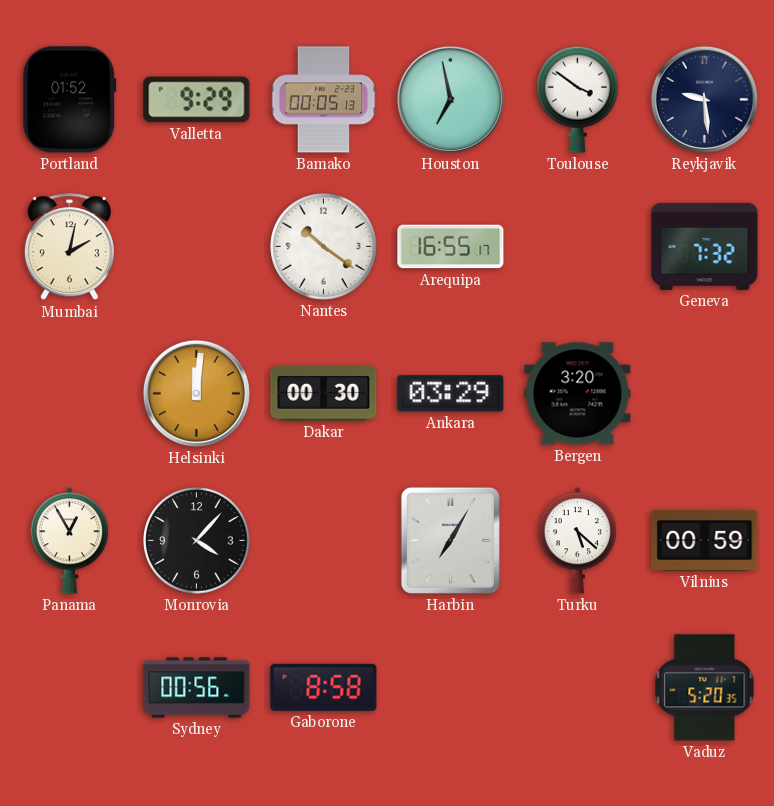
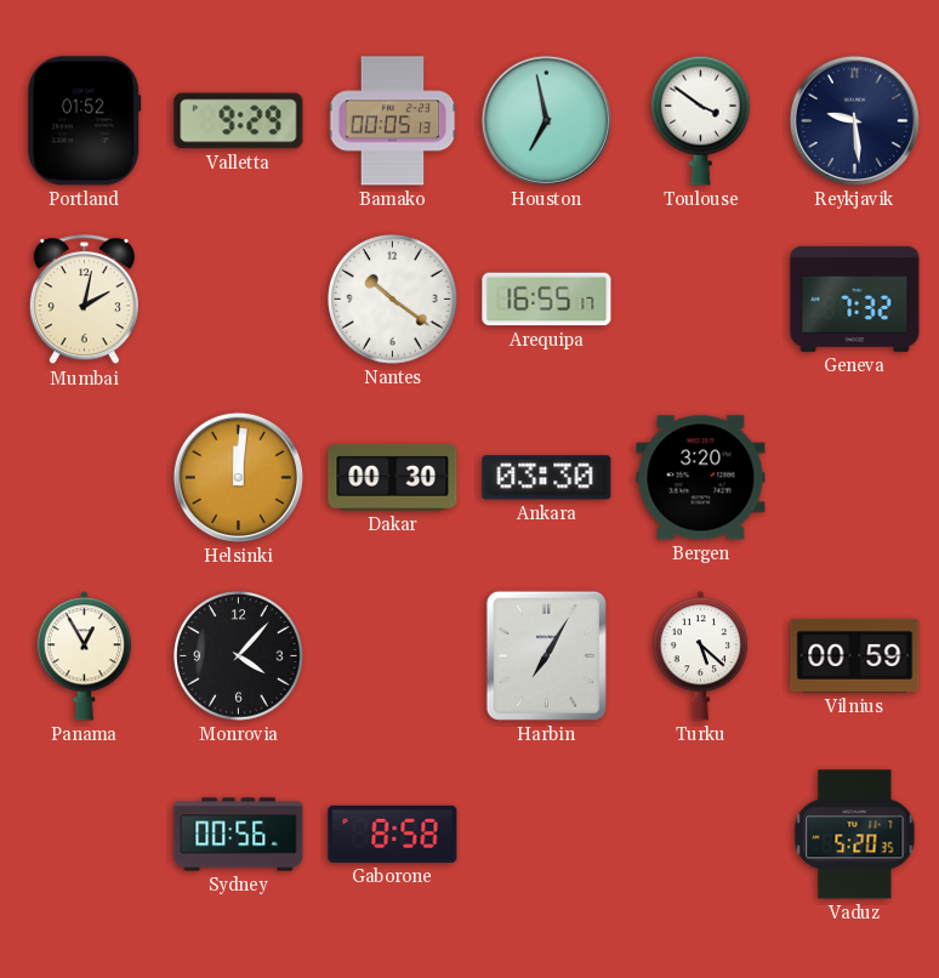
Ankara: 03:29 -> 03:30 (547, 478)
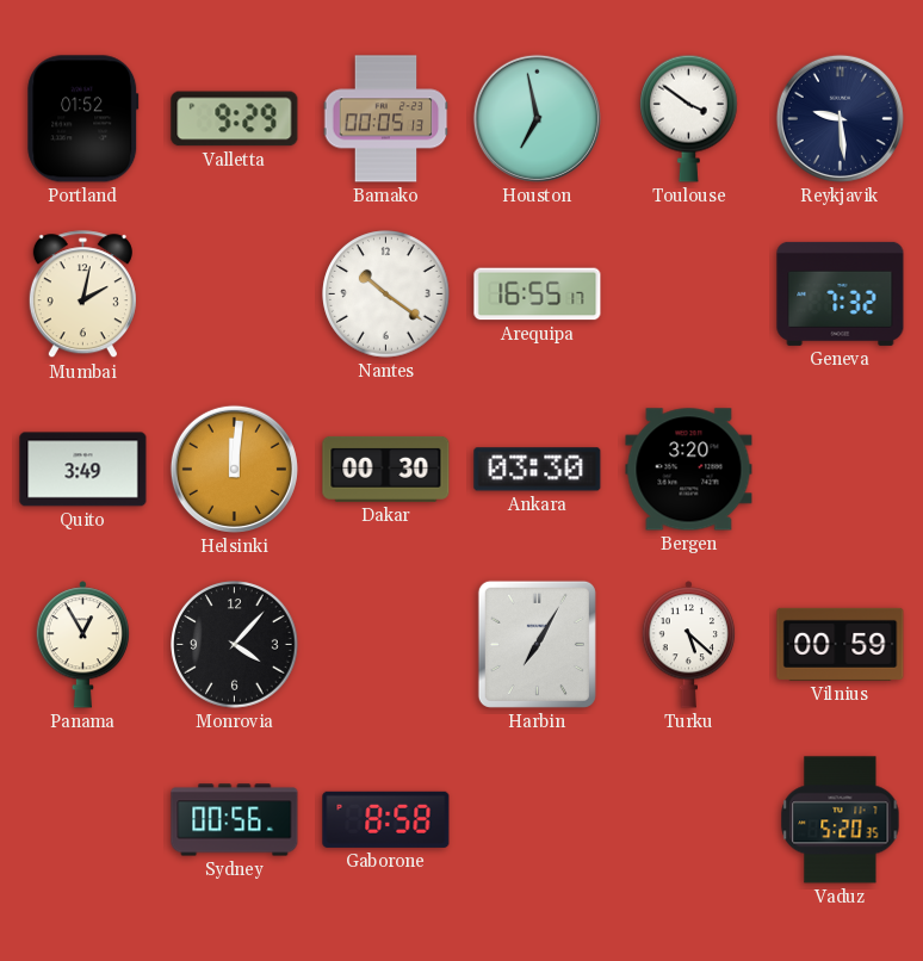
Quito: none -> 3:49 (83, 470)
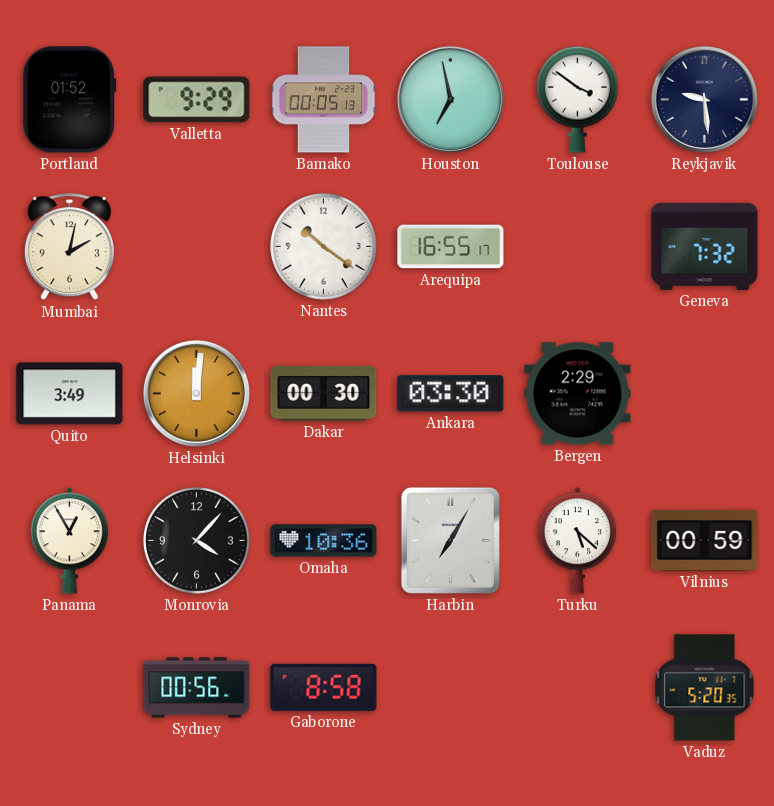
Bergen: 3:20 -> 2:29 (578, 394)
Omaha: none -> 10:36 (324, 541)
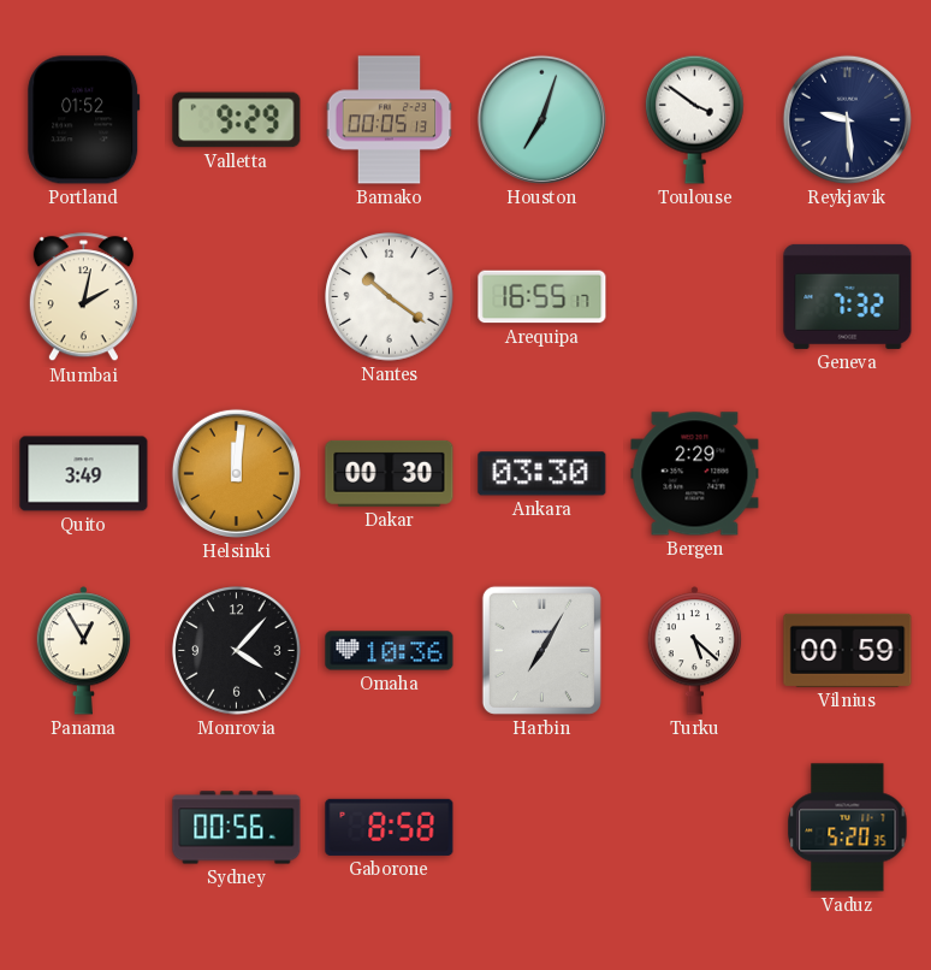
Houston: 6:58 -> 7:03 (541, 119)
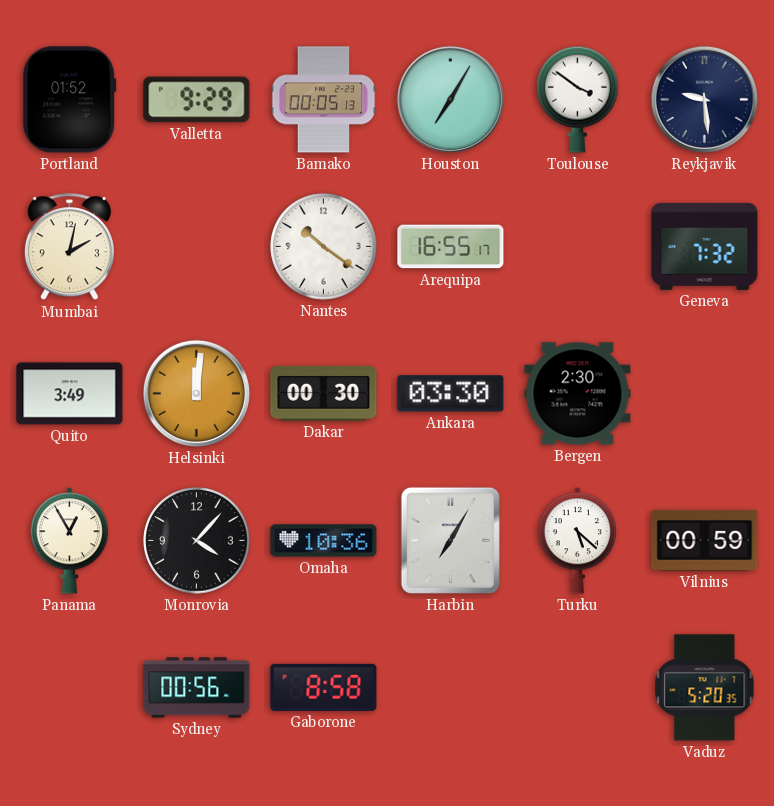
Houston: 7:03 -> 7:05 (450, 99)
Bergen: 2:29 -> 2:30 (578, 394)
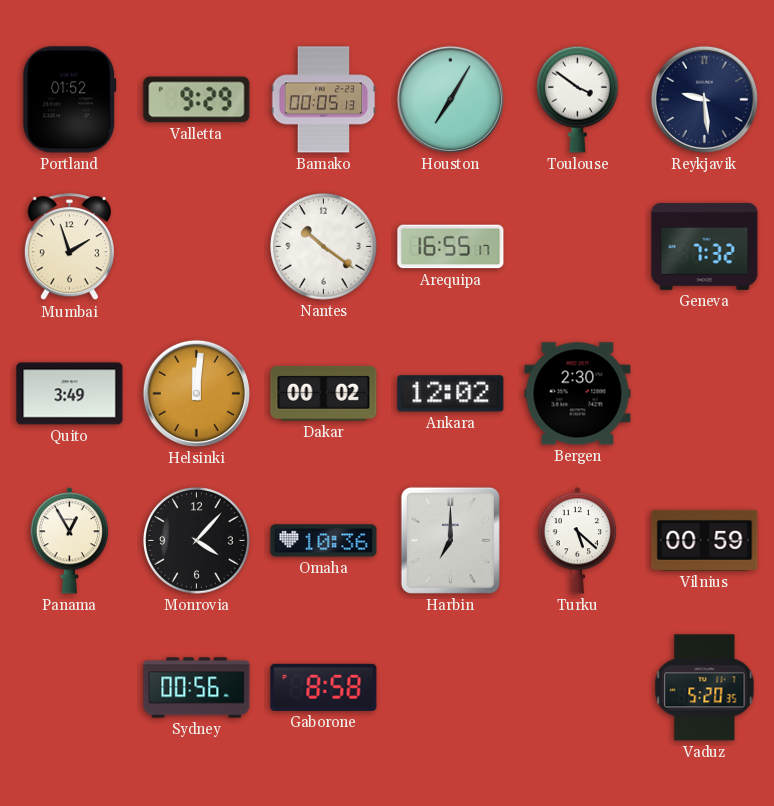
Mumbai: 2:02 -> 1:57 (69, 247)
Dakar: 00:30 -> 00:02 (324, 393)
Ankara: 03:30 -> 12:02 (451, 394)
Harbin: 7:05 -> 7:00 (450, 540)
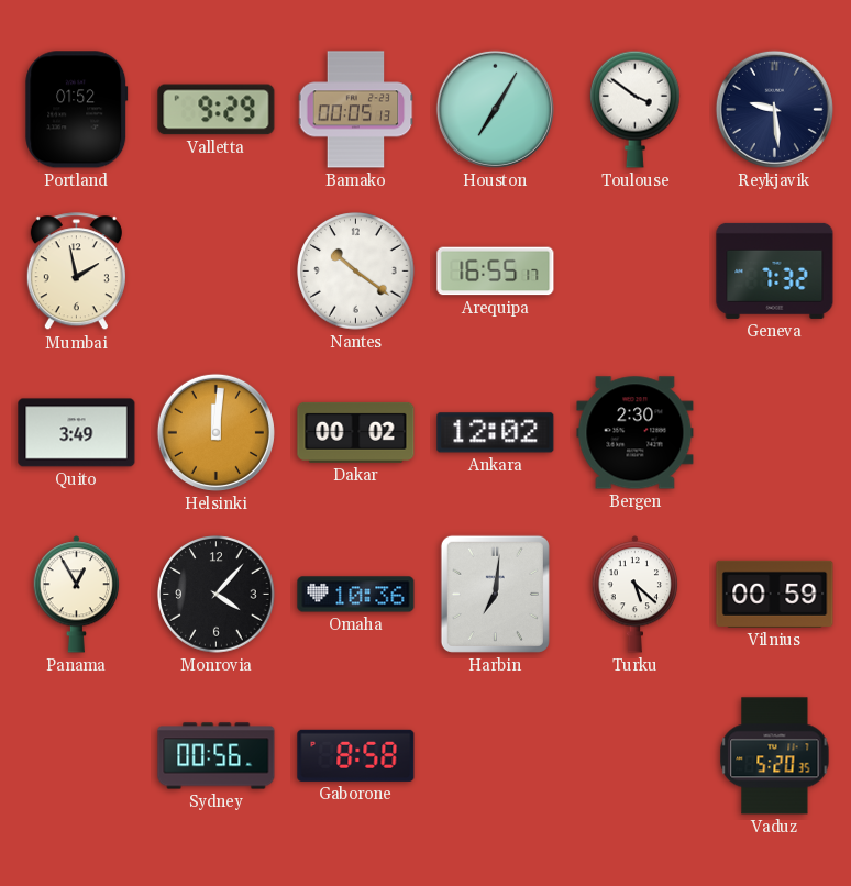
Mumbai: 1:57 -> 1:58 (76, 272)
Harbin: 7:00 -> 7:01 (495, 594)
